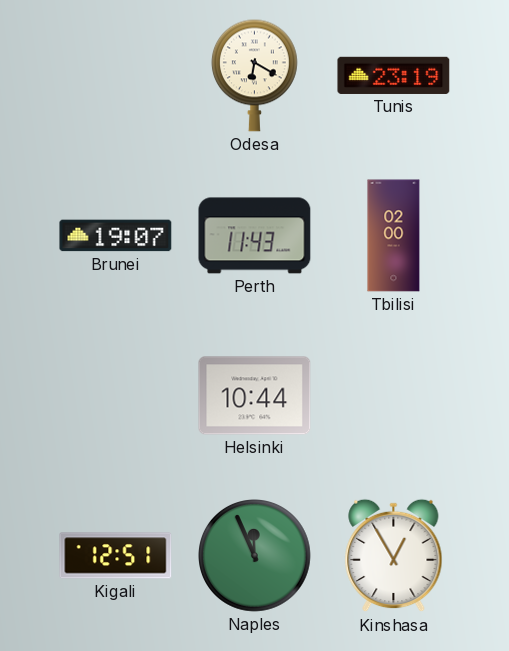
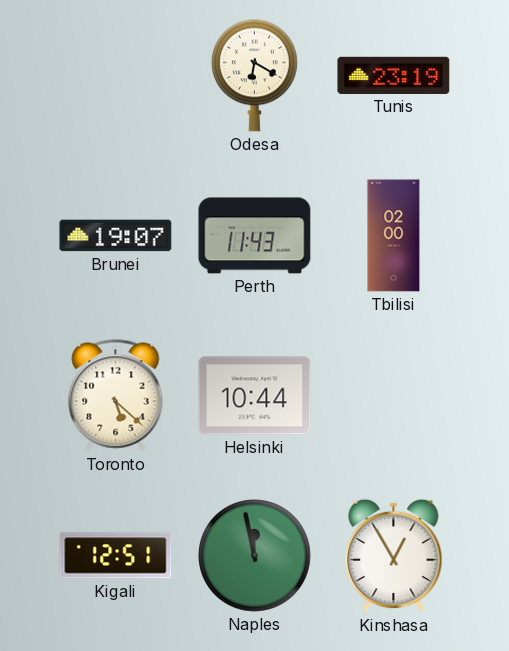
Toronto: none -> 5:22 (116, 396)
Naples: 11:56 -> 11:58 (255, 556)
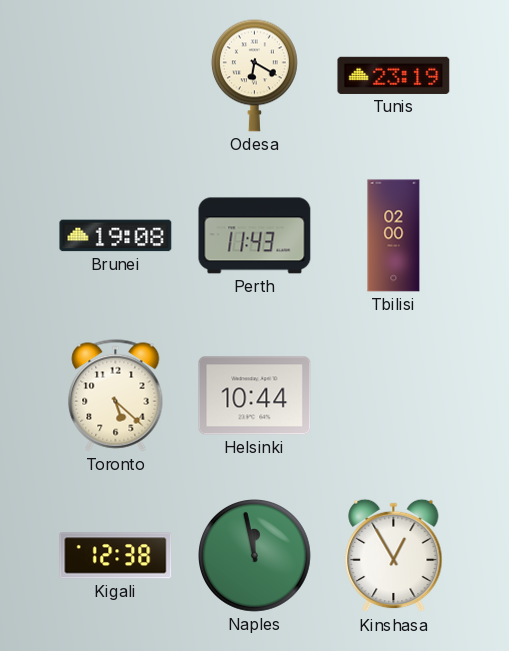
Brunei: 19:07 -> 19:08 (116, 236)
Kigali: 12:51 -> 12:38 (116, 556)
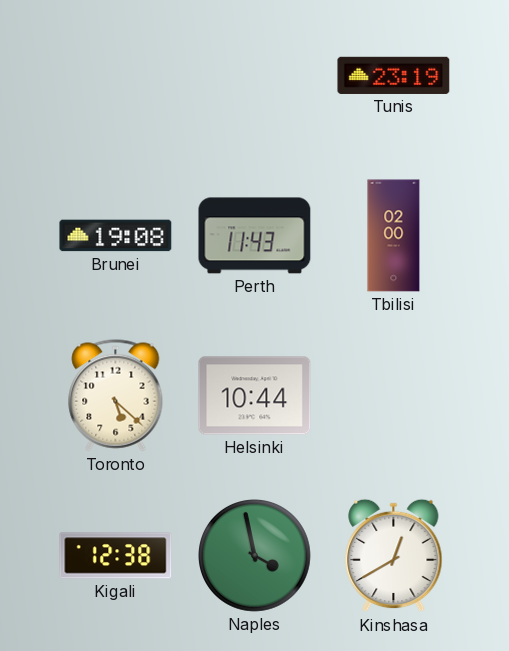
Odesa: 6:20 -> none (254, 75)
Naples: 11:58 -> 3:58 (255, 556)
Kinshasa: 12:55 -> 12:40 (394, 556)
